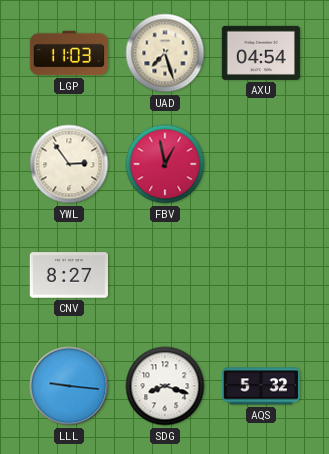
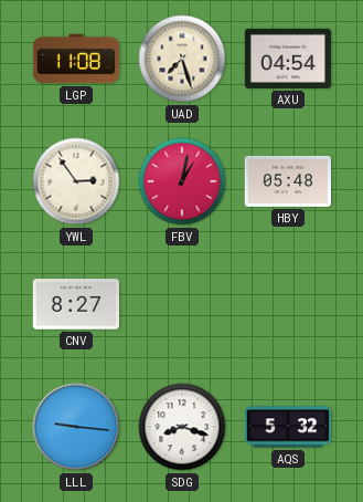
LGP: 11:03 -> 11:08 (75, 59)
FBV: 12:58 -> 1:02 (182, 181)
HBY: none -> 05:48 (287, 181)
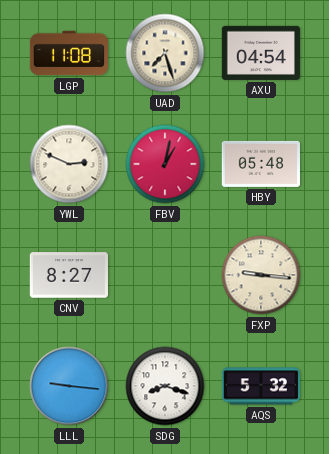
YWL: 2:54 -> 2:49 (69, 164)
FXP: none -> 9:16 (261, 275)
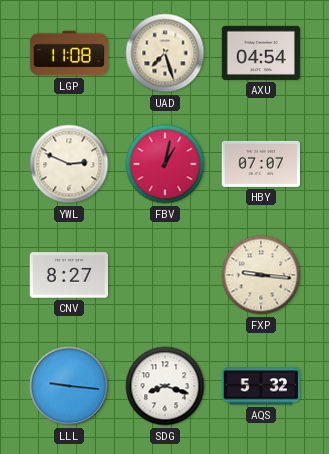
HBY: 05:48 -> 07:07 (260, 164)
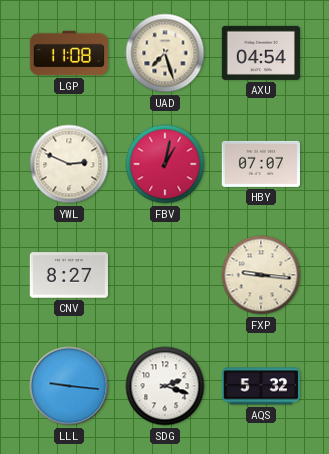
SDG: 8:18 -> 2:18 (165, 386)
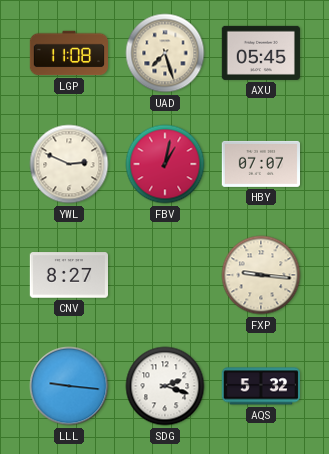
AXU: 04:54 -> 05:45 (260, 53)
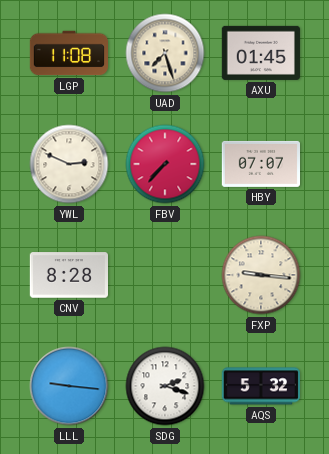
AXU: 05:45 -> 01:45 (260, 53)
FBV: 1:02 -> 7:37 (165, 164)
CNV: 8:27 -> 8:28 (68, 275)
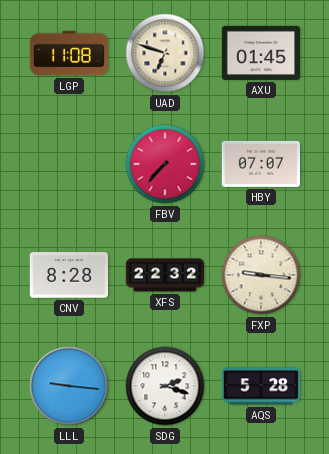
UAD: 7:27 -> 6:48 (165, 53)
YWL: 2:49 -> none (69, 164)
XFS: none -> 22:32 (164, 275)
AQS: 5:32 -> 5:28 (260, 386)
